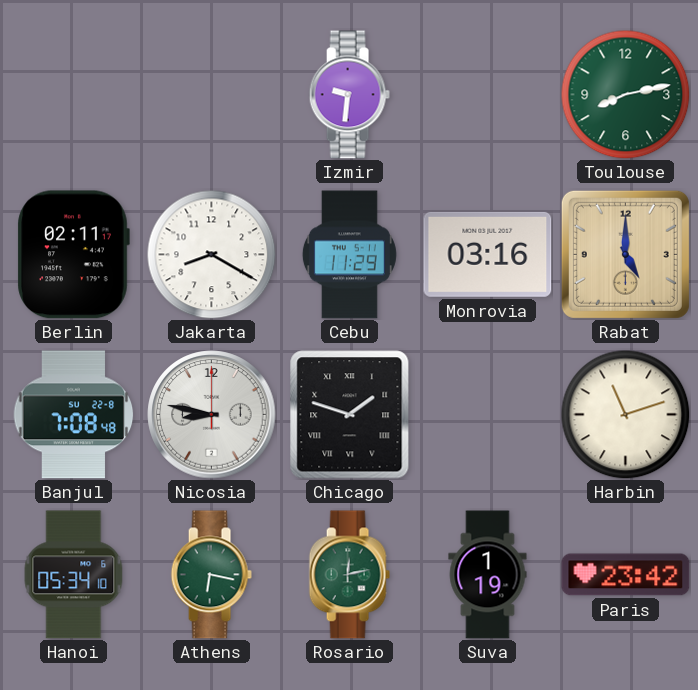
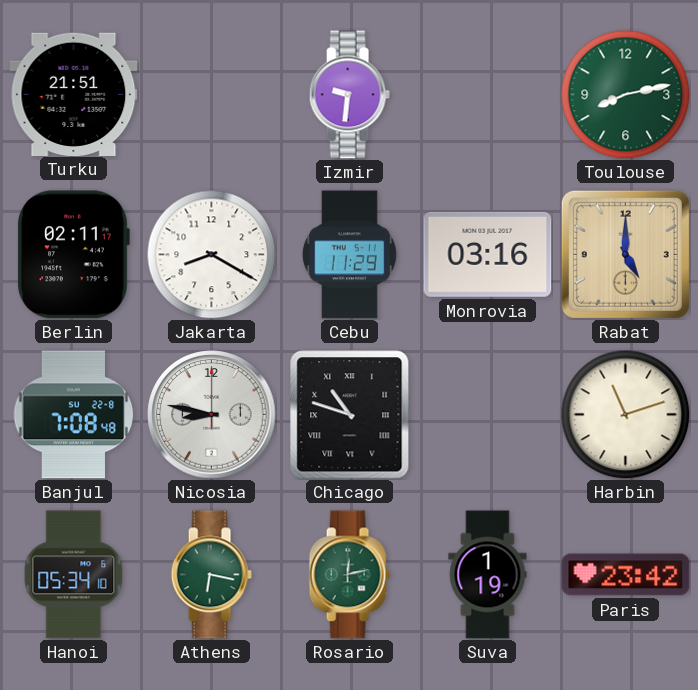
Turku: none -> 21:51 (74, 94)
Chicago: 1:48 -> 10:48 (350, 415)
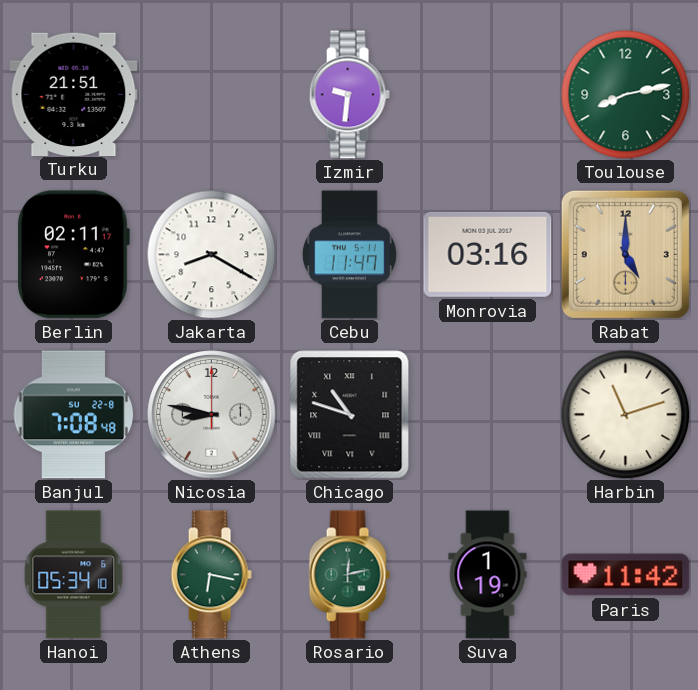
Cebu: 11:29 -> 11:47 (349, 255)
Paris: 23:42 -> 11:42 (626, 575)
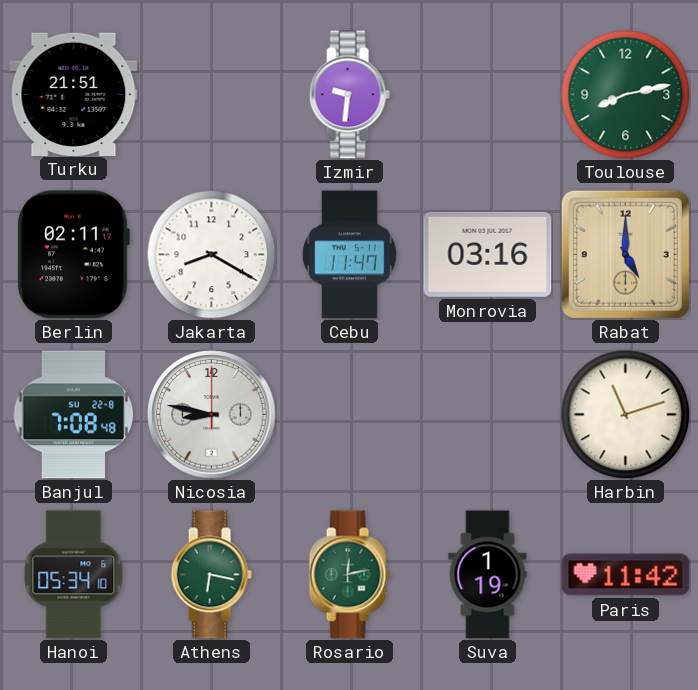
Chicago: 10:48 -> none (350, 415)
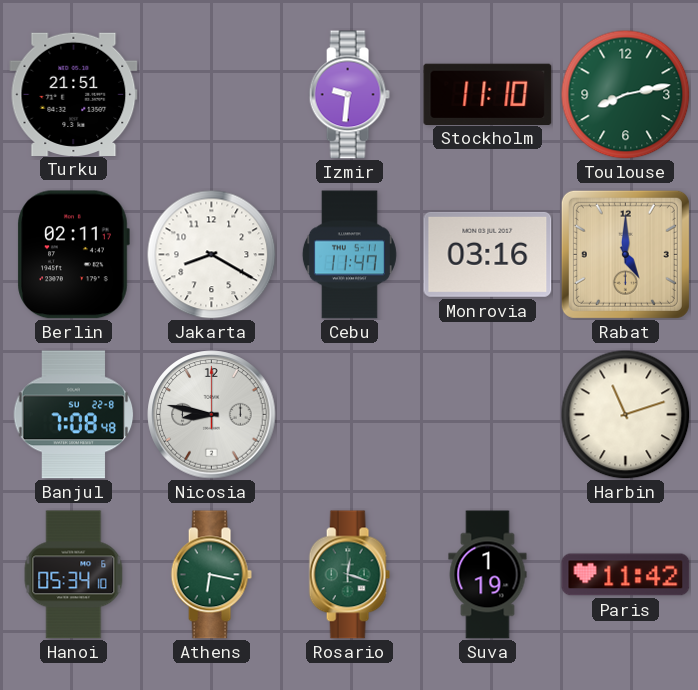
Stockholm: none -> 11:10 (488, 94)
Rosario: 12:13 -> 12:18 (349, 575)
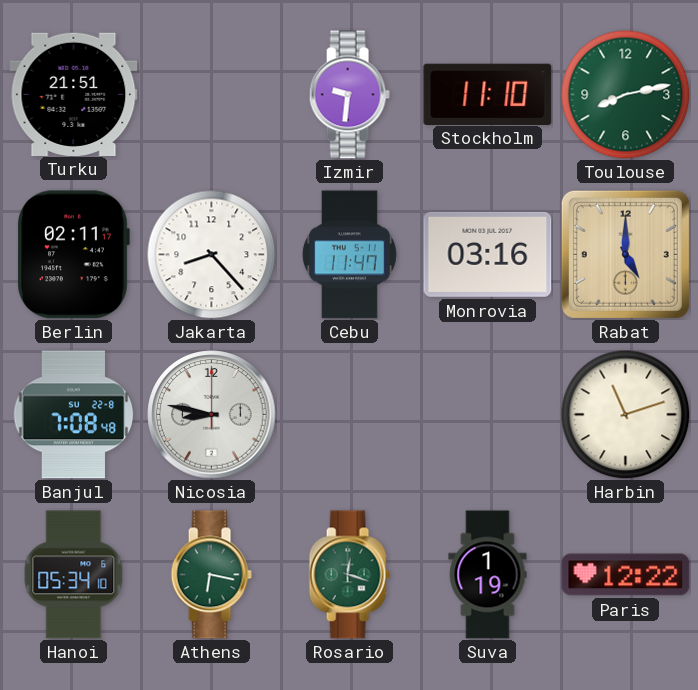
Jakarta: 8:20 -> 8:23 (211, 254)
Paris: 11:42 -> 12:22 (626, 575)
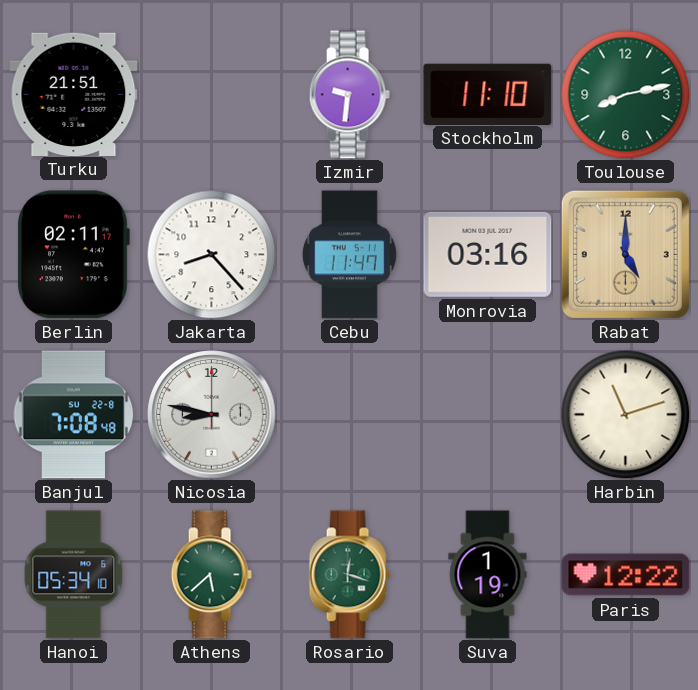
Athens: 6:17 -> 5:38 (211, 575)
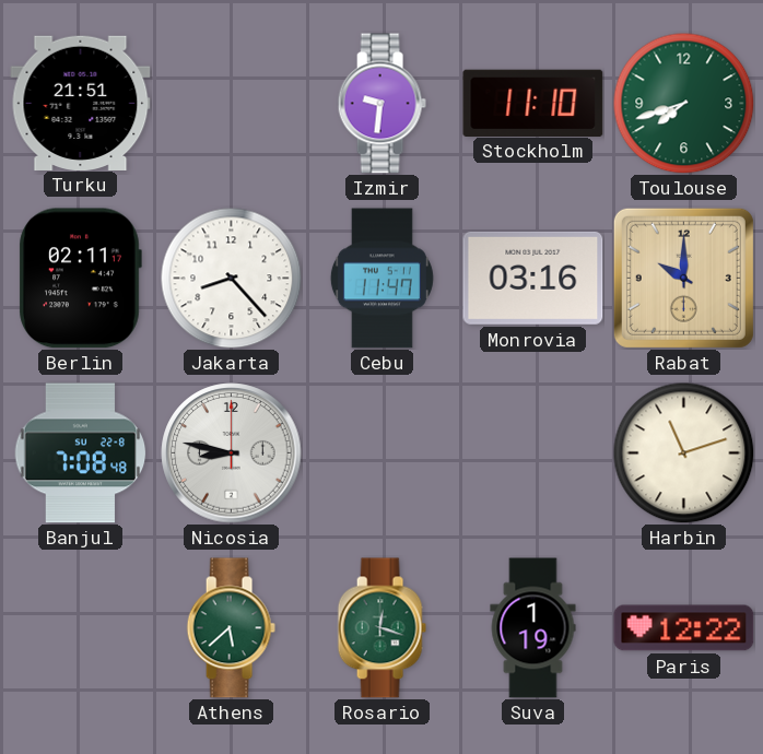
Toulouse: 8:13 -> 7:42 (683, 103)
Rabat: 5:00 -> 10:00 (683, 278)
Hanoi: 05:34 -> none (74, 575)
